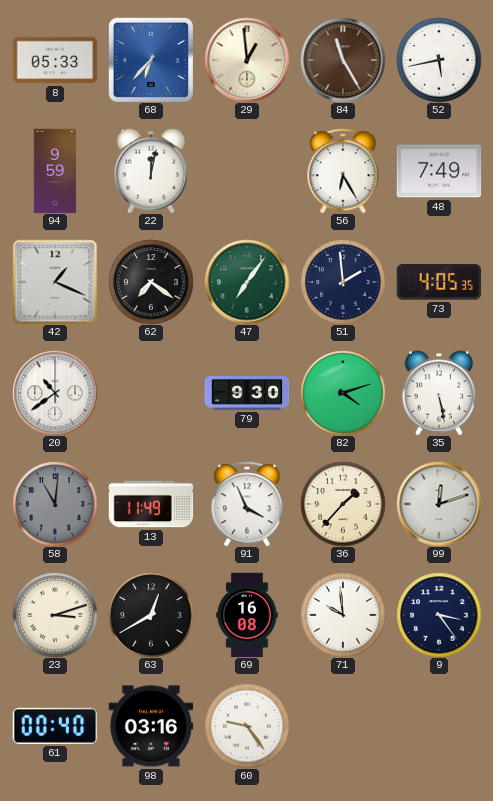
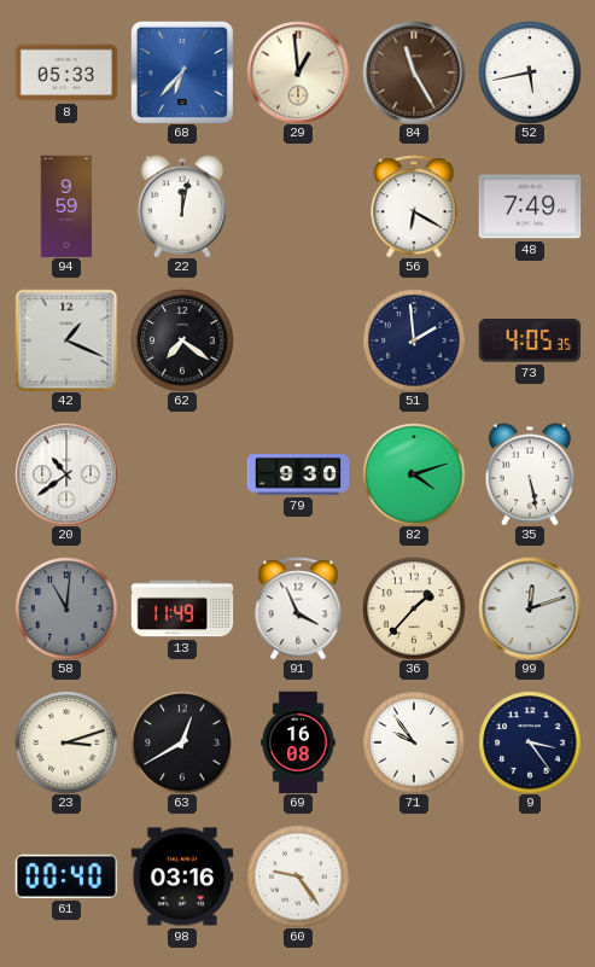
56: 6:25 -> 6:20 (414, 206)
47: 7:06 -> none (247, 282)
71: 9:59 -> 9:54 (414, 742)
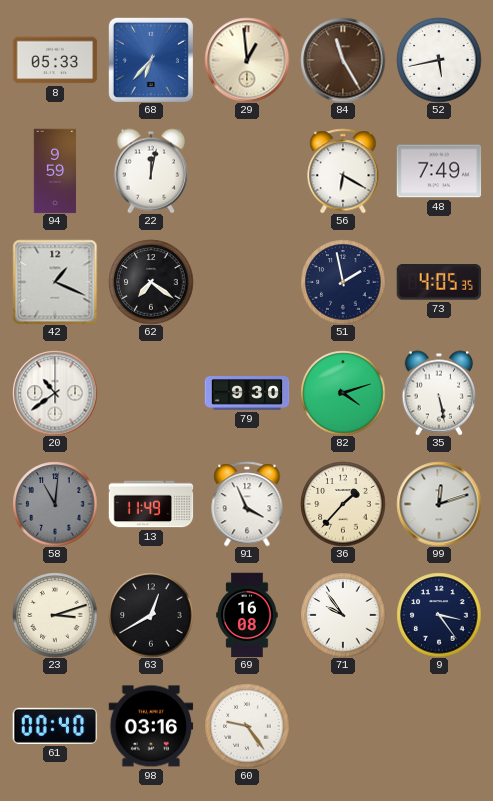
51: 1:59 -> 1:58 (343, 282)
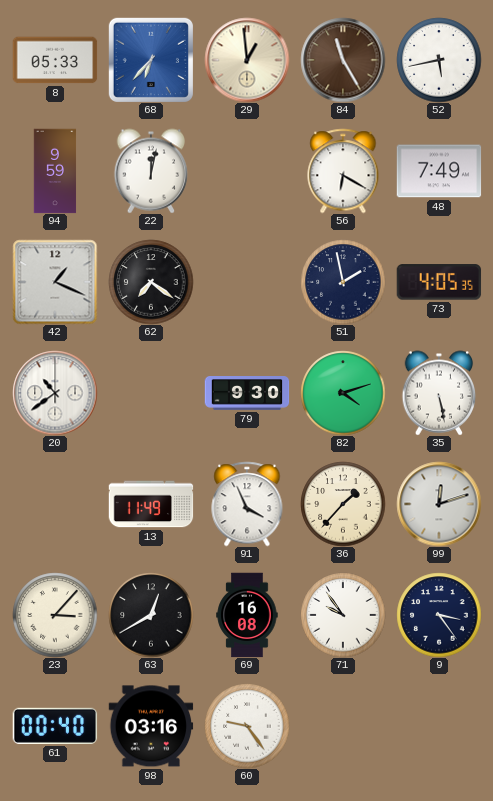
58: 11:01 -> none (55, 504)
23: 3:12 -> 3:07 (55, 615)
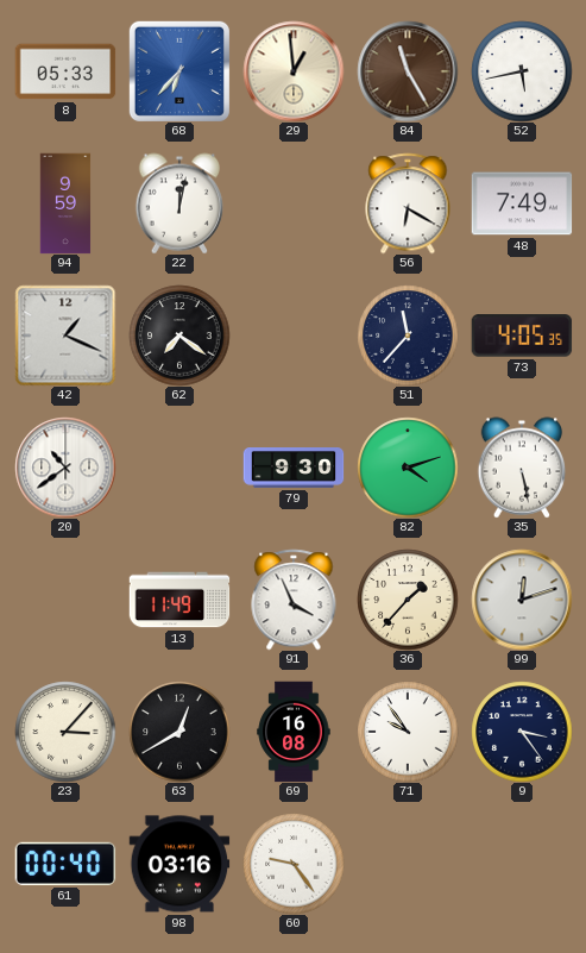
51: 1:58 -> 11:37 (408, 336)
